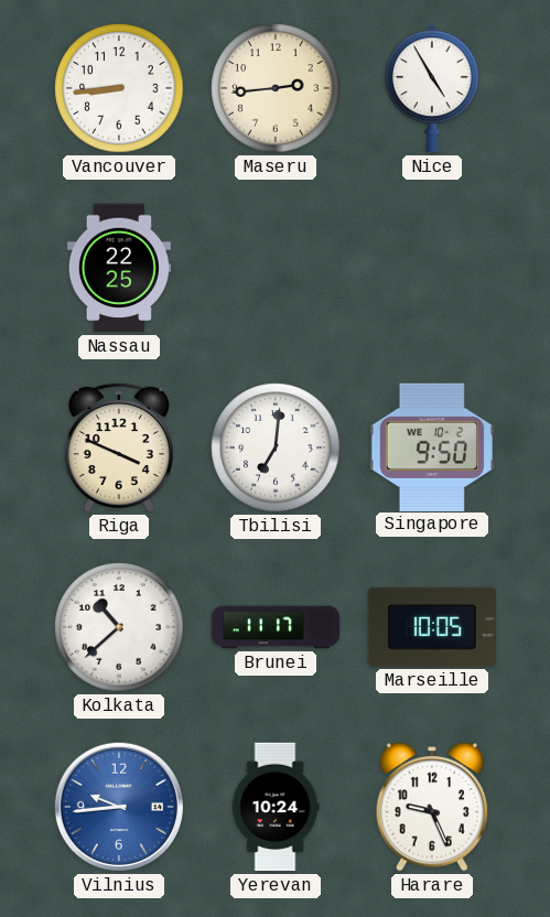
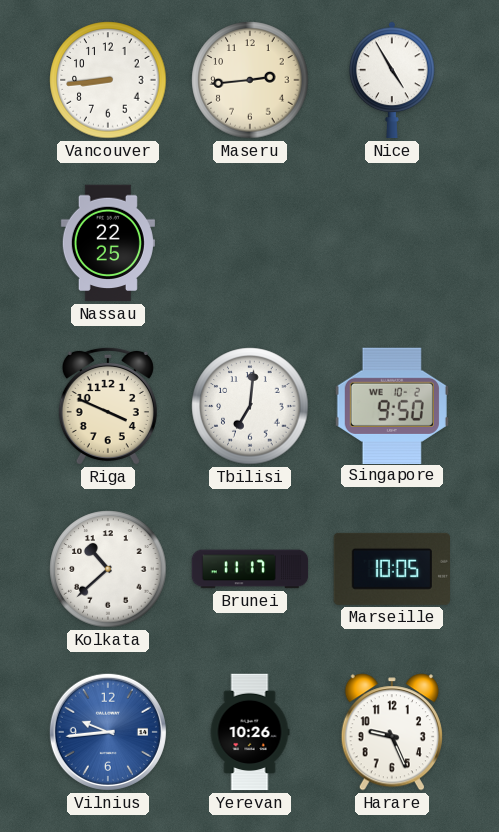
Yerevan: 10:24 -> 10:26 (250, 732)
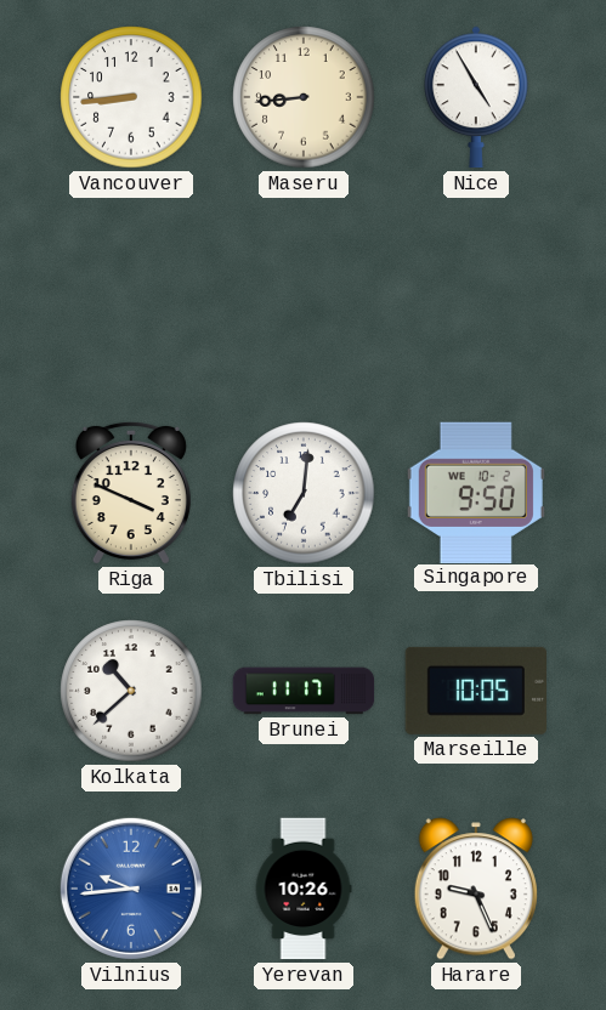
Maseru: 2:44 -> 8:44 (304, 97)
Nassau: 22:25 -> none (108, 243)
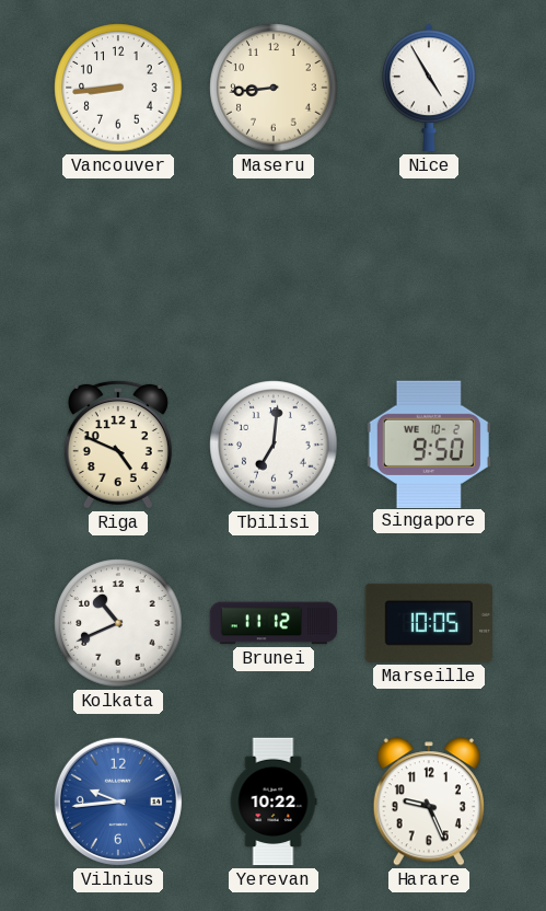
Riga: 3:49 -> 4:49 (118, 445)
Kolkata: 10:38 -> 10:41 (118, 623)
Brunei: 11:17 -> 11:12 (274, 623)
Yerevan: 10:26 -> 10:22 (274, 802)
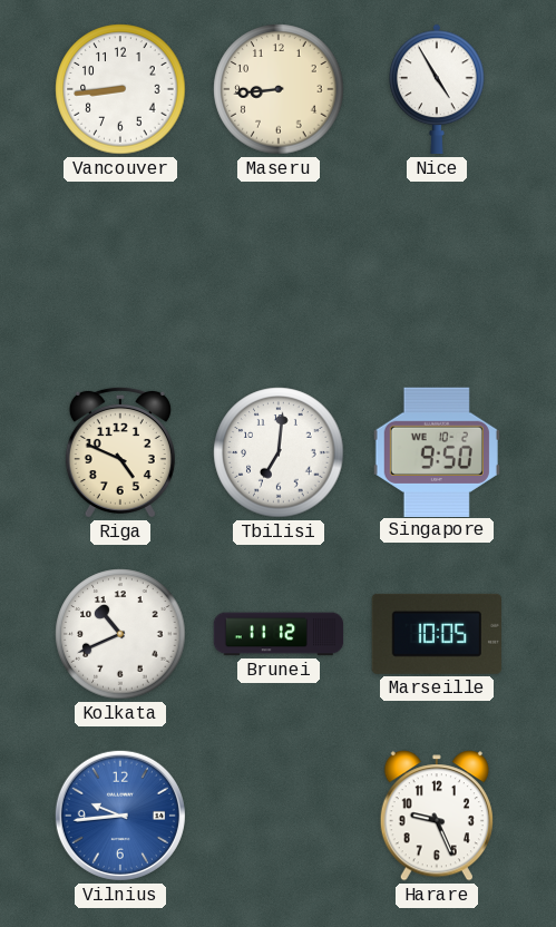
Yerevan: 10:22 -> none (274, 802)
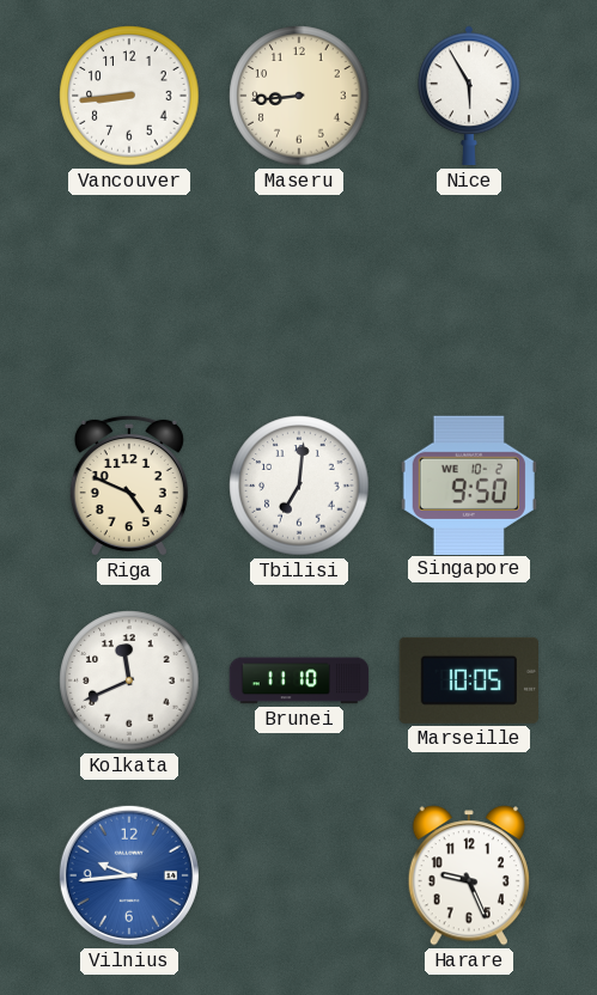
Nice: 4:55 -> 5:55 (470, 96)
Kolkata: 10:41 -> 11:41 (129, 680)
Brunei: 11:12 -> 11:10 (299, 680)
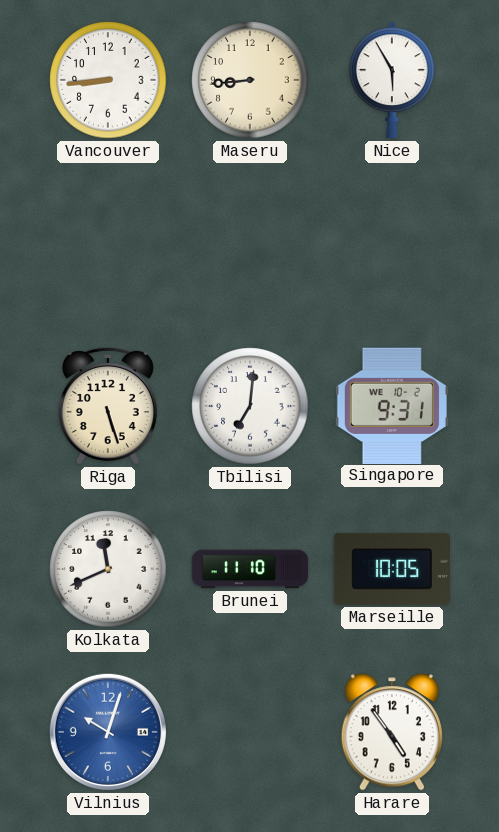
Riga: 4:49 -> 5:27 (108, 406)
Singapore: 9:50 -> 9:31 (392, 405)
Vilnius: 9:44 -> 10:03 (108, 732)
Harare: 9:26 -> 4:54 (392, 732)
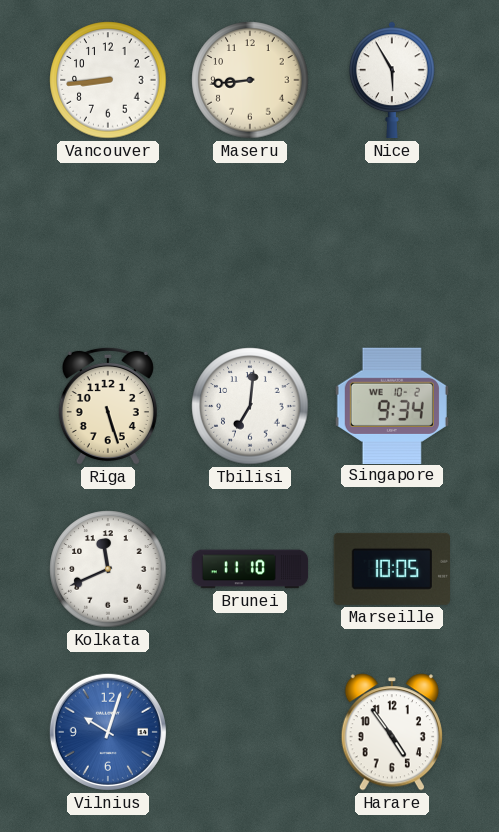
Singapore: 9:31 -> 9:34 (392, 405)
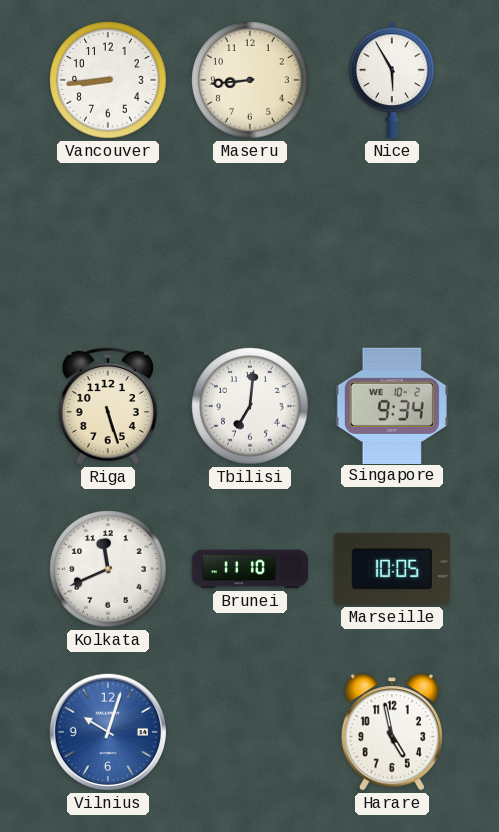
Harare: 4:54 -> 4:58 (392, 732)
